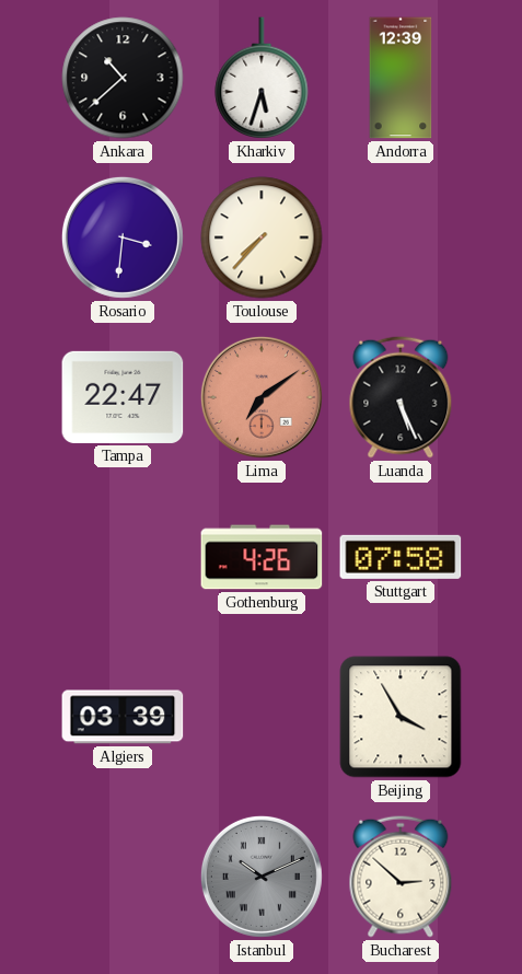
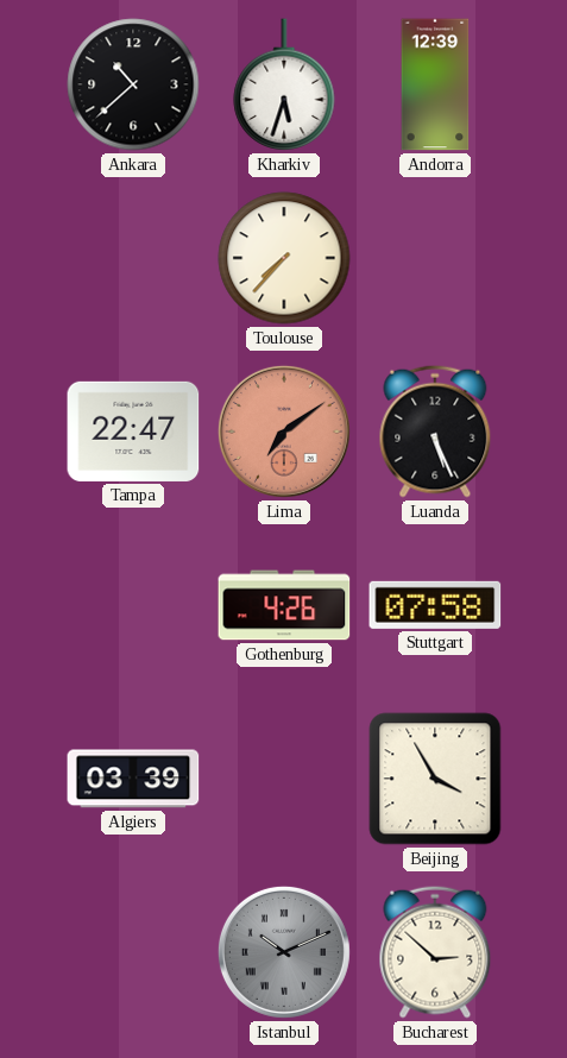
Rosario: 3:31 -> none (123, 237)
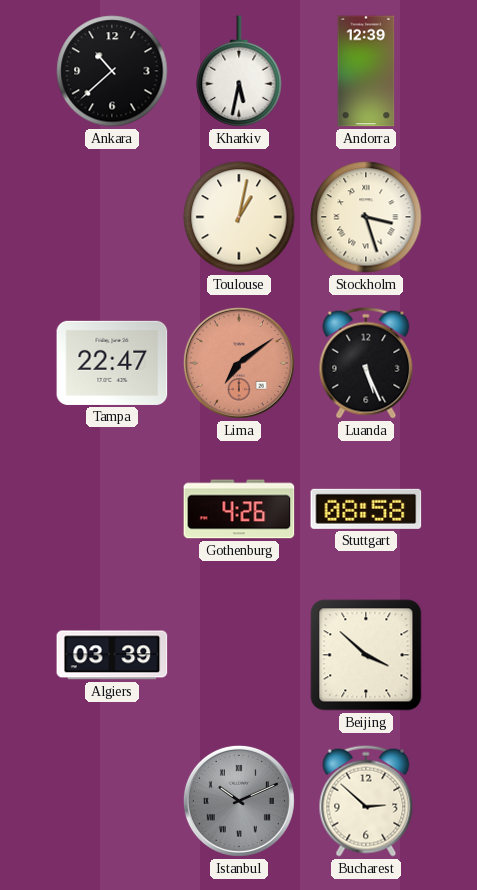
Kharkiv: 5:33 -> 5:32 (239, 72)
Toulouse: 7:37 -> 1:02 (239, 217)
Stockholm: none -> 3:27 (366, 217)
Stuttgart: 07:58 -> 08:58 (366, 509)
Beijing: 3:55 -> 3:52 (366, 655)
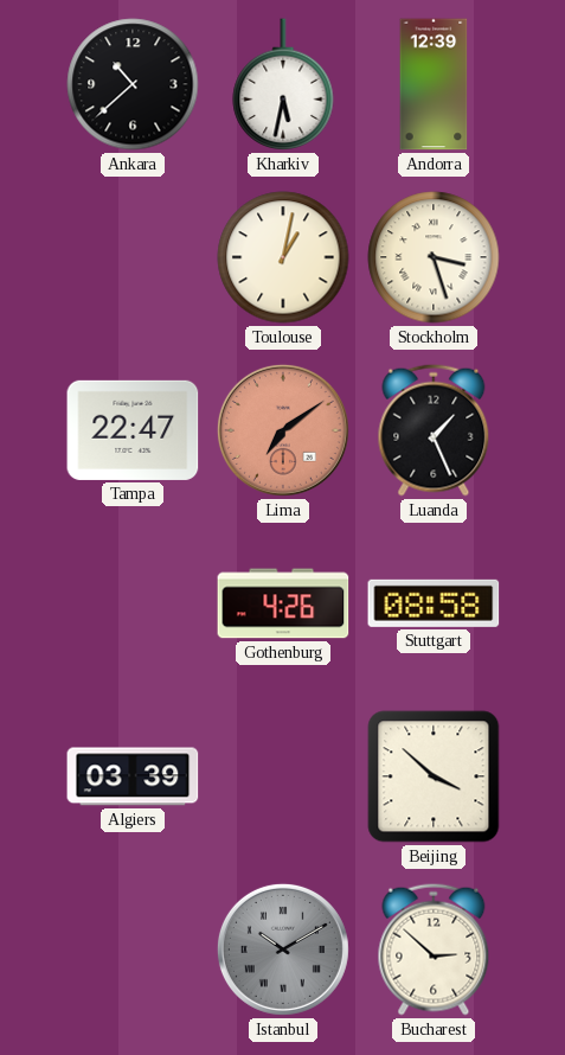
Luanda: 5:26 -> 1:26 (434, 430)
Istanbul: 10:11 -> 10:10 (283, 949)
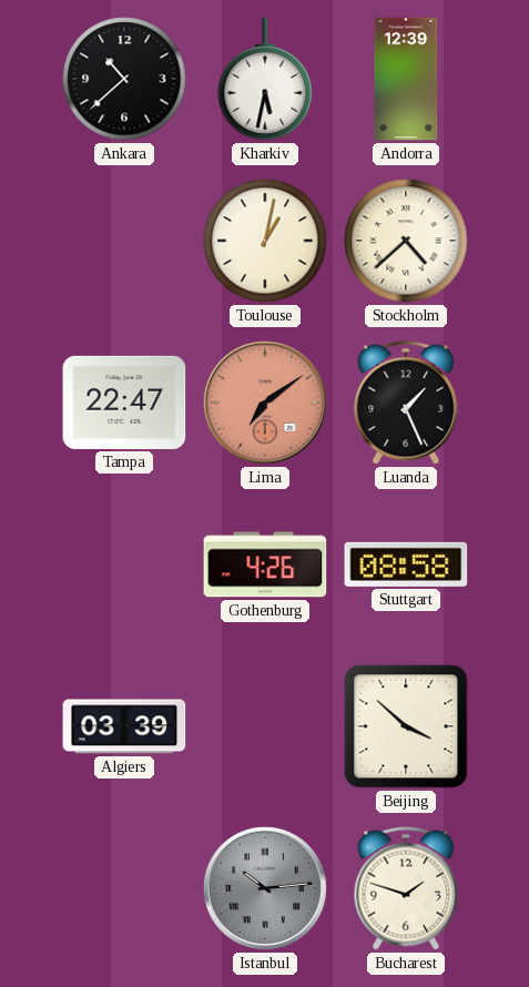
Stockholm: 3:27 -> 4:38 (406, 241)
Istanbul: 10:10 -> 10:14 (265, 888)
Bucharest: 2:52 -> 1:48 (406, 888)
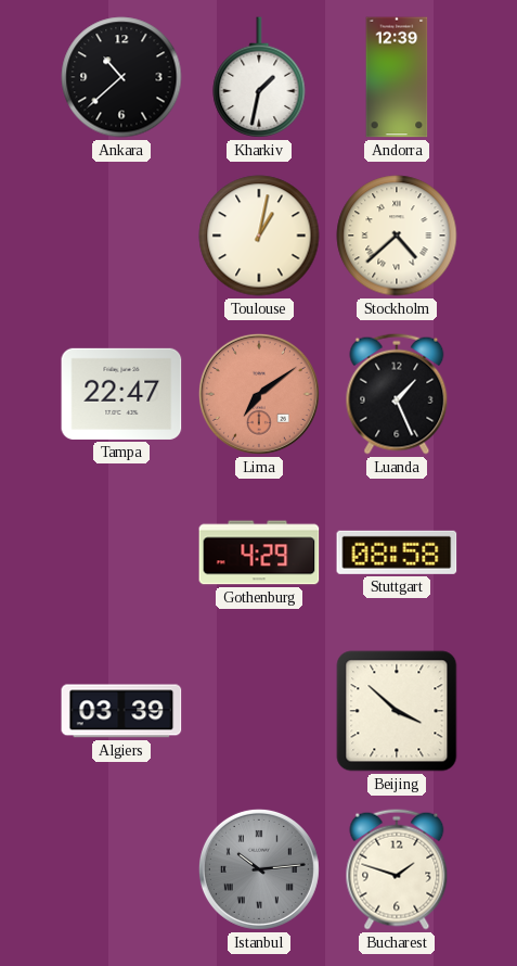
Kharkiv: 5:32 -> 1:32 (259, 78)
Gothenburg: 4:26 -> 4:29 (259, 552)
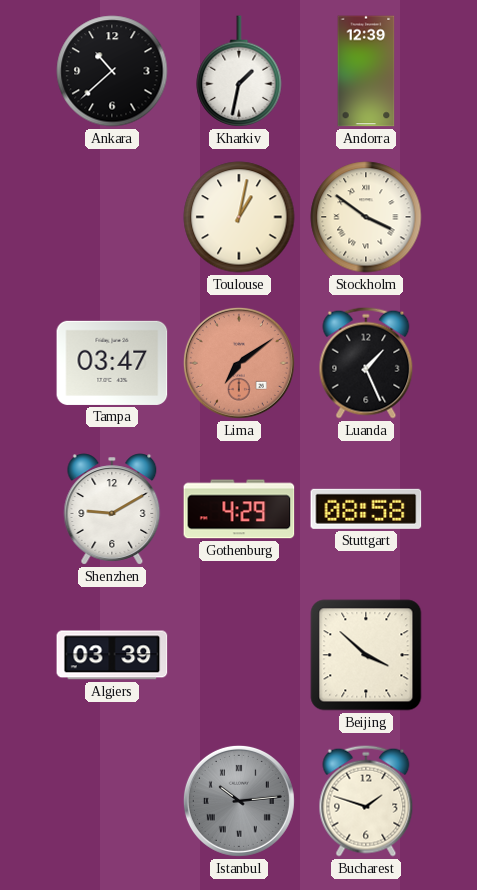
Stockholm: 4:38 -> 3:51 (366, 217)
Tampa: 22:47 -> 03:47 (112, 363)
Shenzhen: none -> 9:10 (112, 509)
